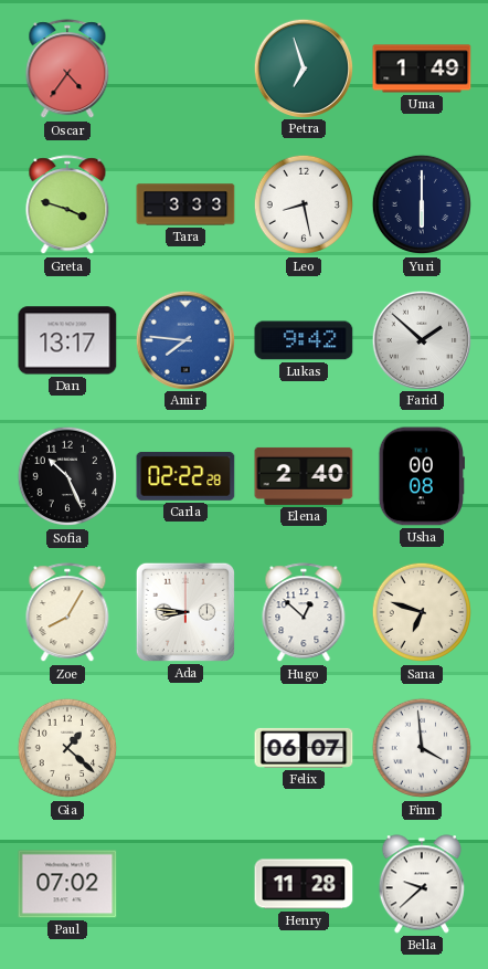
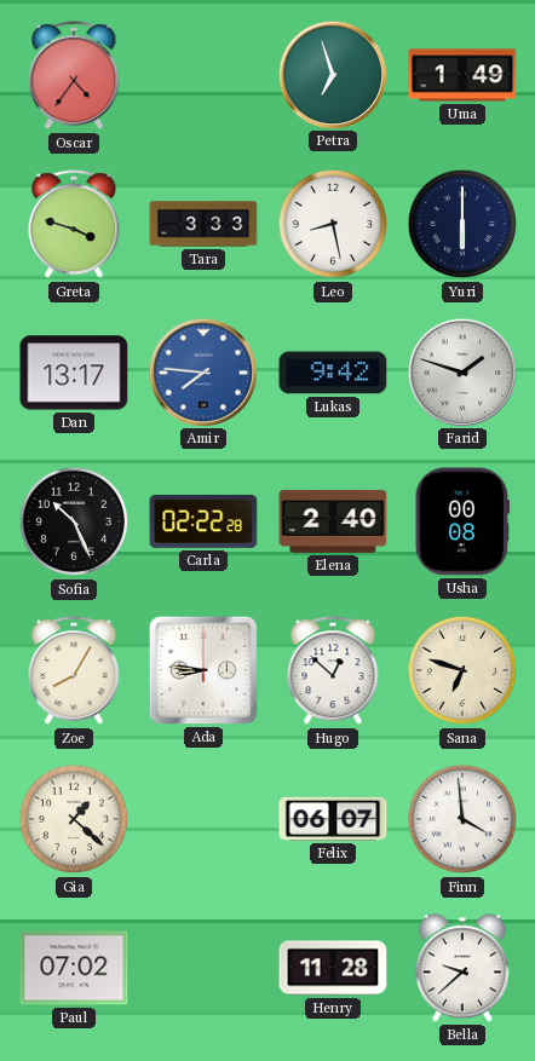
Farid: 1:52 -> 1:48 (461, 371)
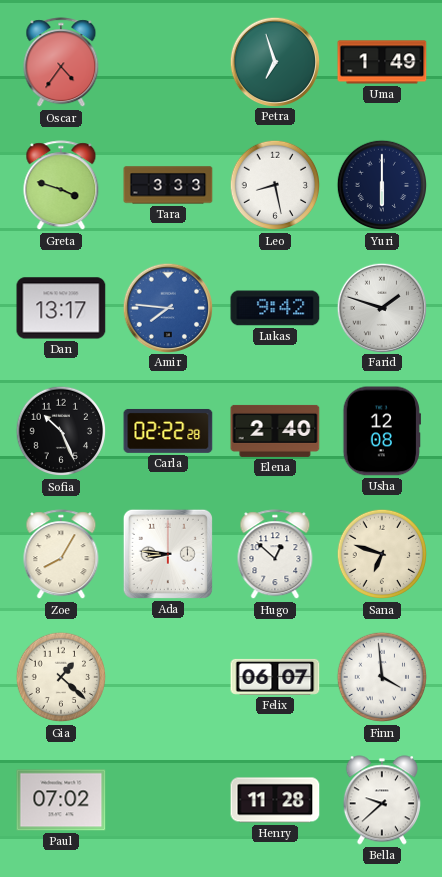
Usha: 00:08 -> 12:08 (381, 431)
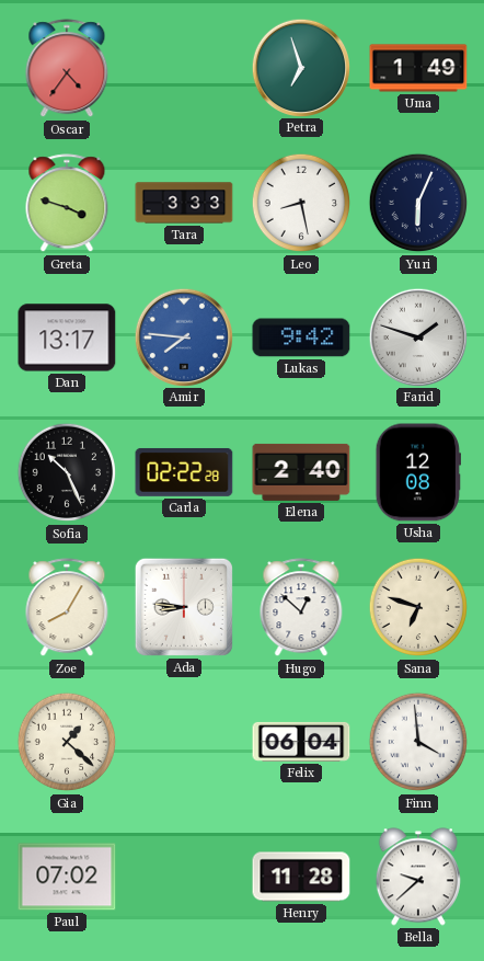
Yuri: 6:00 -> 6:04 (418, 203)
Felix: 06:07 -> 06:04 (301, 742)
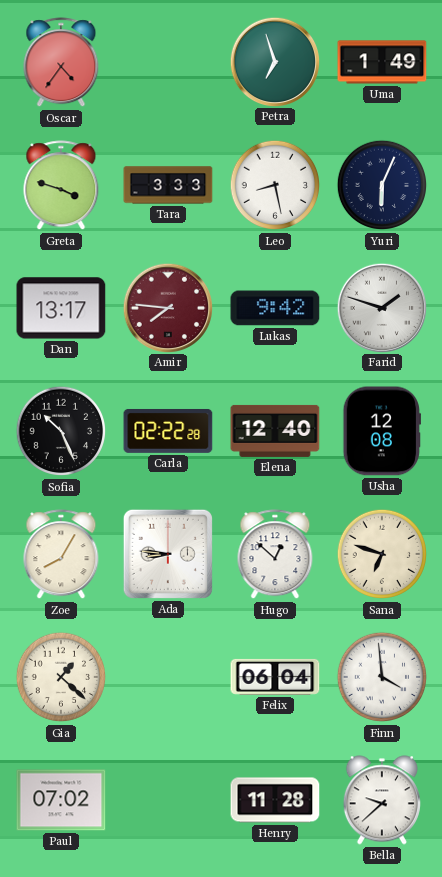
Amir dial: blue -> burgundy (167, 307)
Elena: 2:40 -> 12:40 (275, 431)
